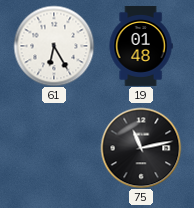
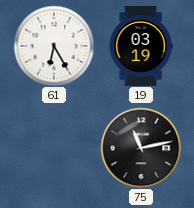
19: 01:48 -> 03:19 (141, 46)
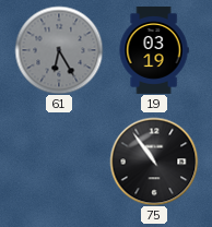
61 dial: white -> grey (59, 50)
75: 11:13 -> 10:54 (154, 162)
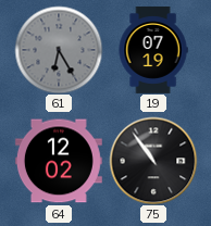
19: 03:19 -> 07:19 (153, 50)
64: none -> 12:02 (59, 161)
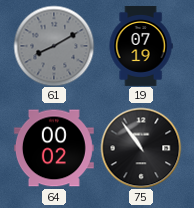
61: 6:25 -> 8:10 (54, 46)
64: 12:02 -> 00:02 (54, 148)
